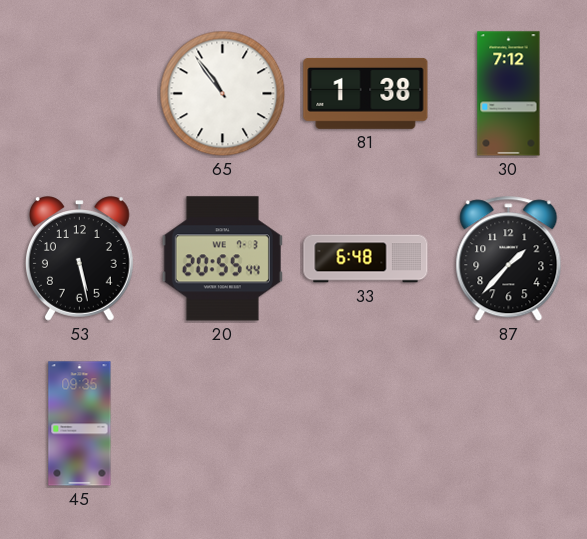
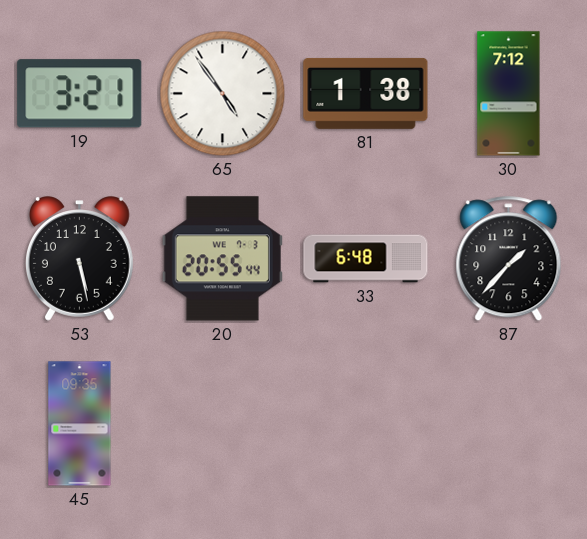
19: none -> 3:21 (80, 94)
65: 10:54 -> 4:54 (223, 94)
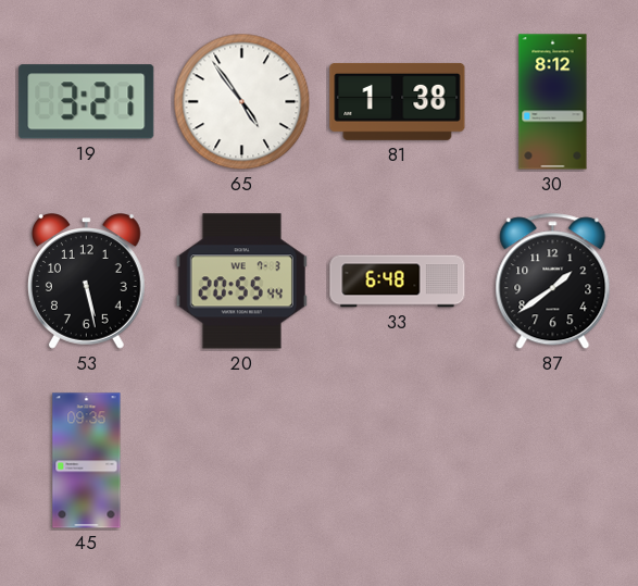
30: 7:12 -> 8:12 (553, 102)
87: 1:37 -> 1:39 (553, 282)
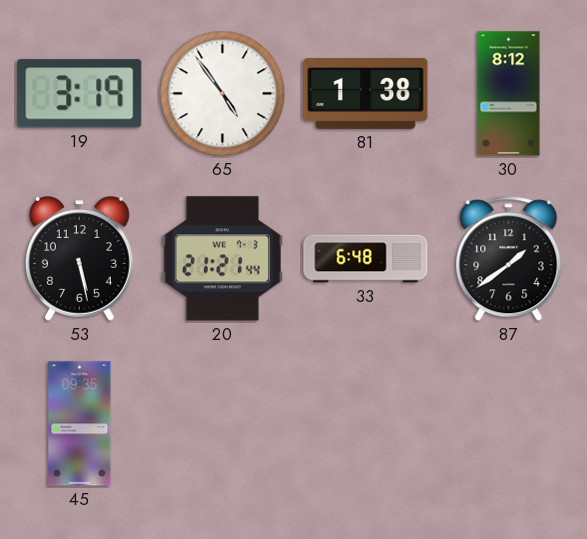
19: 3:21 -> 3:19 (80, 94)
20: 20:55 -> 21:21 (222, 259)
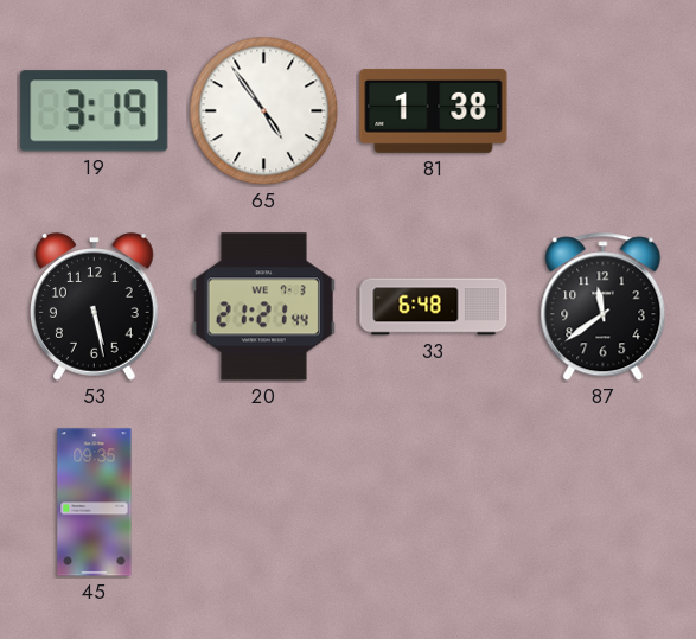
30: 8:12 -> none (509, 94)
87: 1:39 -> 11:39 (604, 307)
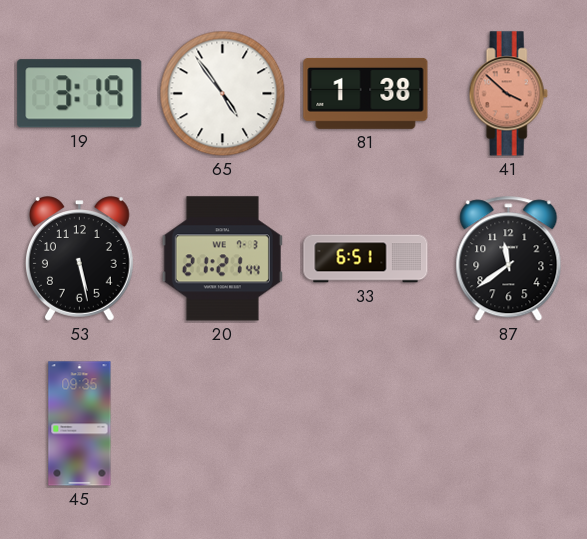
41: none -> 3:52 (508, 94)
33: 6:48 -> 6:51 (366, 259)
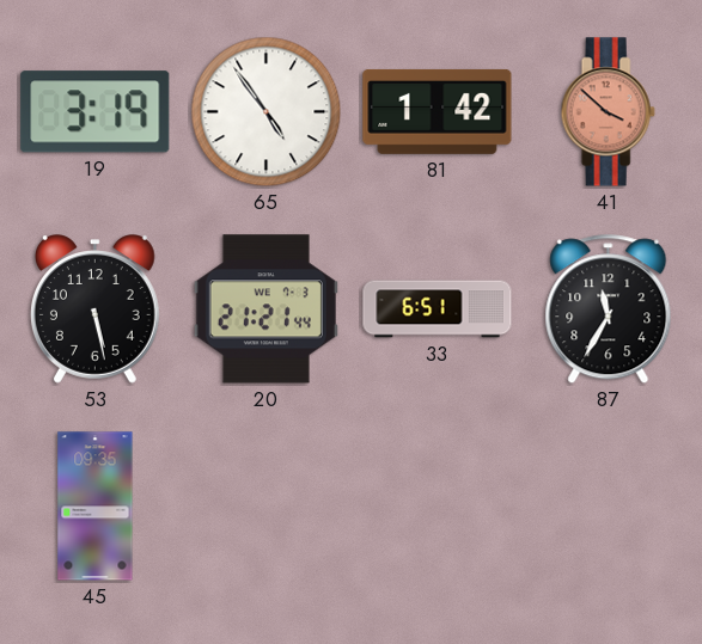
81: 1:38 -> 1:42 (438, 111)
87: 11:39 -> 11:35 (609, 309)
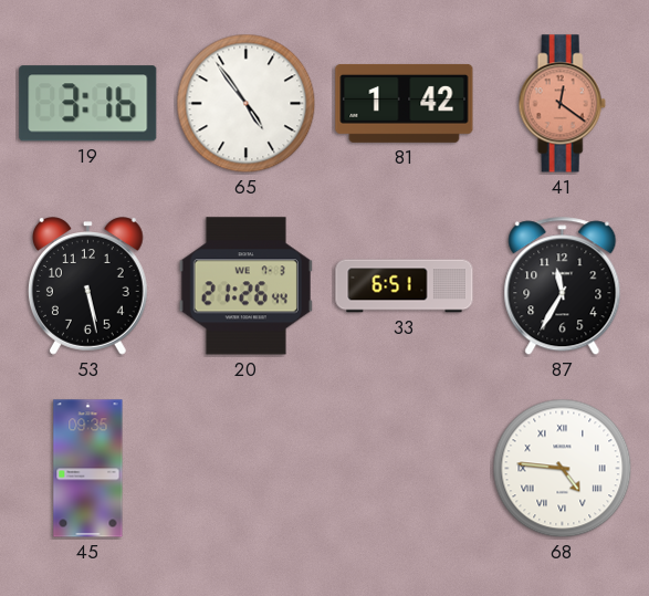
19: 3:19 -> 3:16 (88, 104)
41: 3:52 -> 12:21 (562, 104)
20: 21:21 -> 21:26 (245, 286)
68: none -> 4:46 (563, 469)
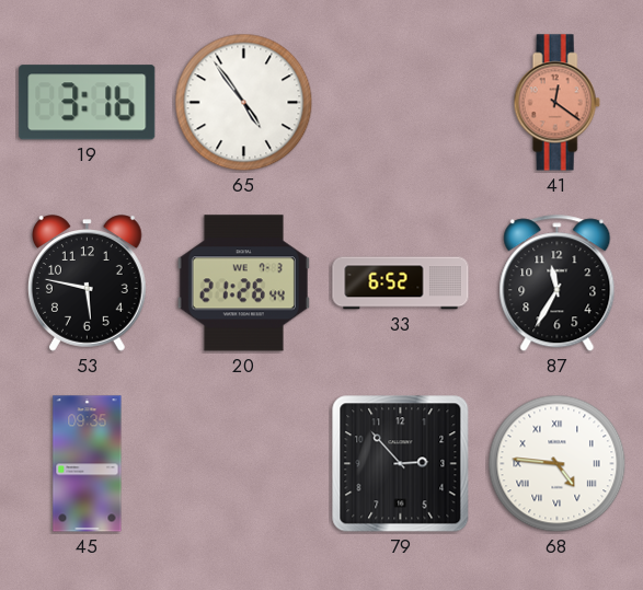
81: 1:42 -> none (405, 103)
53: 5:28 -> 5:47 (87, 284)
33: 6:51 -> 6:52 (401, 284)
79: none -> 2:53 (401, 464)
